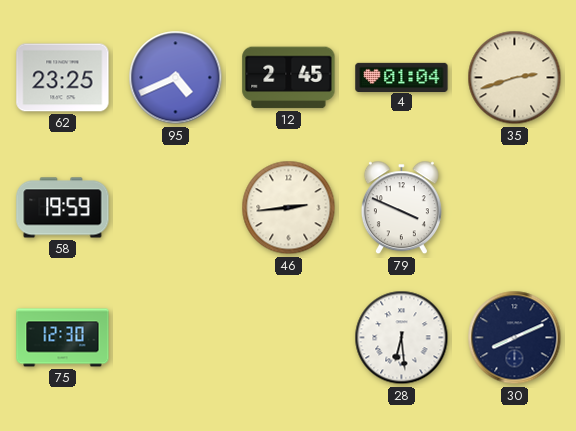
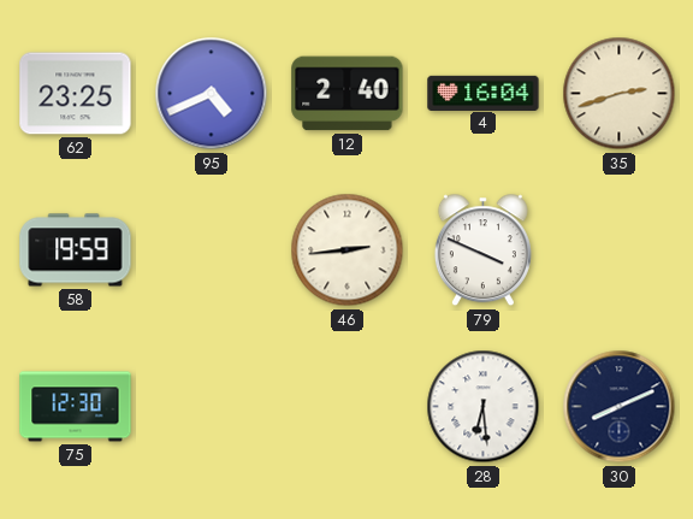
12: 2:45 -> 2:40 (348, 94)
4: 01:04 -> 16:04 (484, 93)
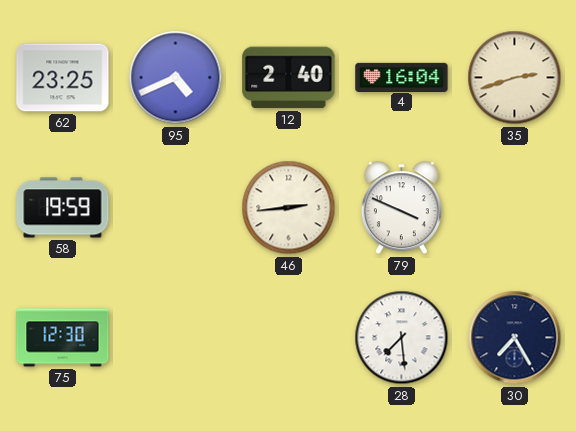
28: 6:29 -> 7:29 (402, 338)
30: 8:11 -> 7:25 (515, 338)
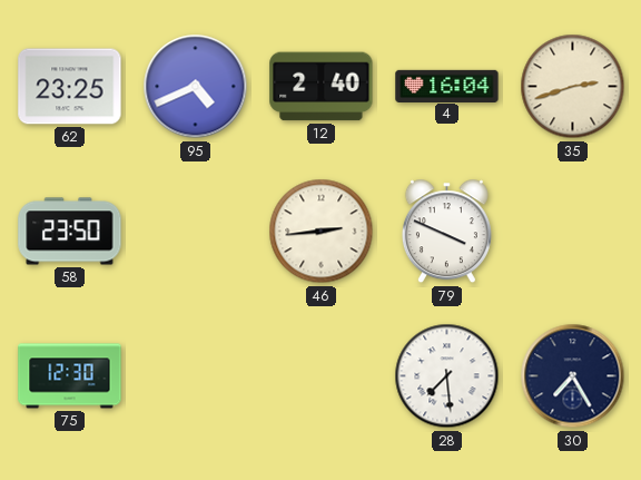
58: 19:59 -> 23:50 (70, 232)
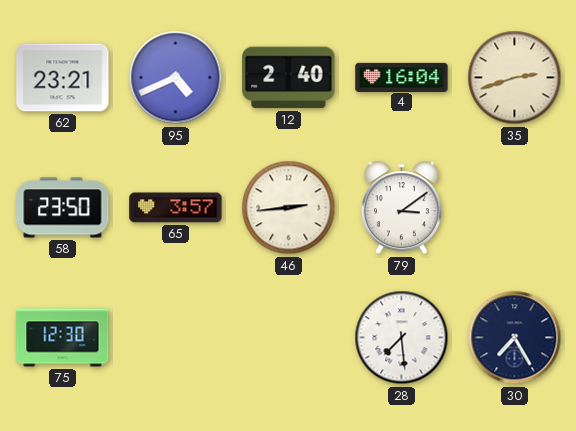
62: 23:25 -> 23:21 (63, 78)
65: none -> 3:57 (176, 208)
79: 3:49 -> 3:09 (401, 208)
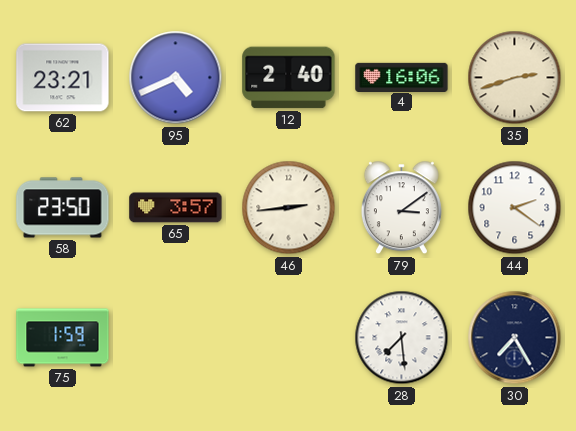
4: 16:04 -> 16:06 (402, 77)
44: none -> 2:21 (515, 208)
75: 12:30 -> 1:59 (63, 338)
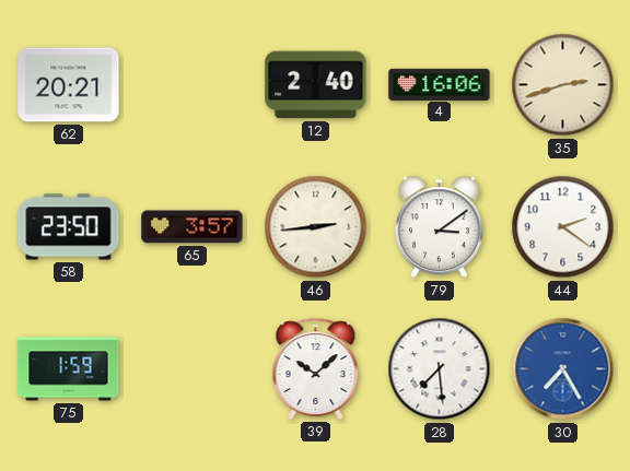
62: 23:21 -> 20:21 (69, 85)
95: 4:41 -> none (176, 78)
39: none -> 10:08 (316, 368)
30 dial: navy -> blue (563, 369)
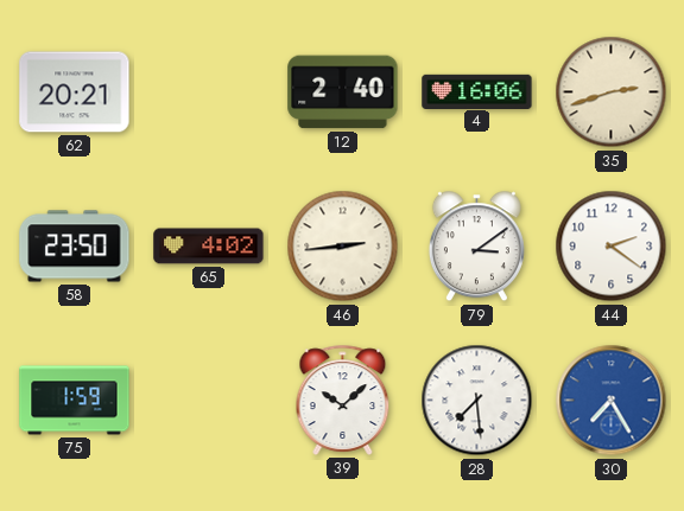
65: 3:57 -> 4:02 (209, 247)
